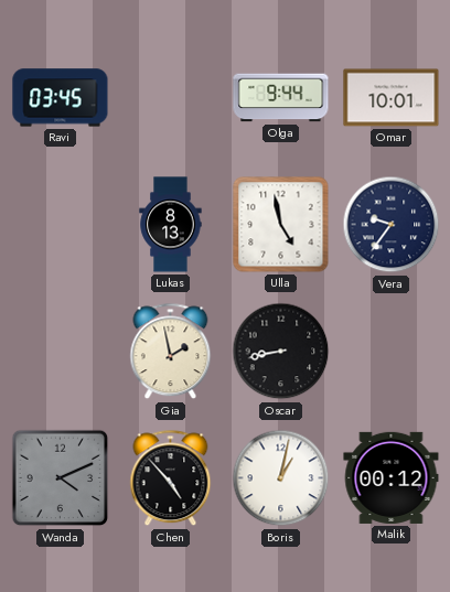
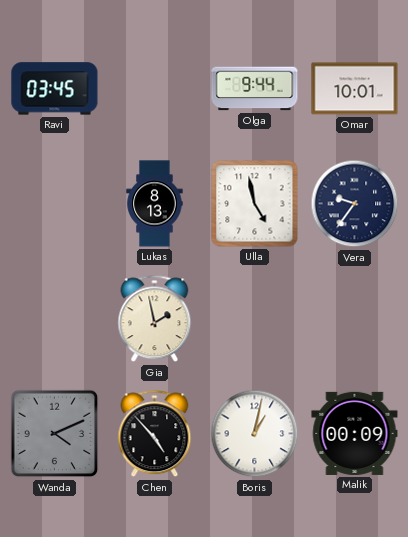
Oscar: 8:43 -> none (281, 352)
Malik: 00:12 -> 00:09 (355, 433)
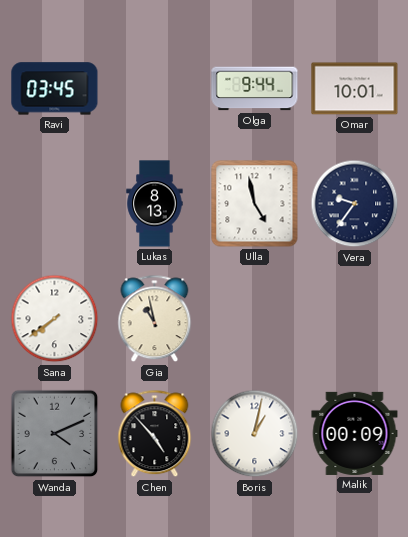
Sana: none -> 7:39 (55, 319)
Gia: 1:58 -> 10:58 (155, 319)
